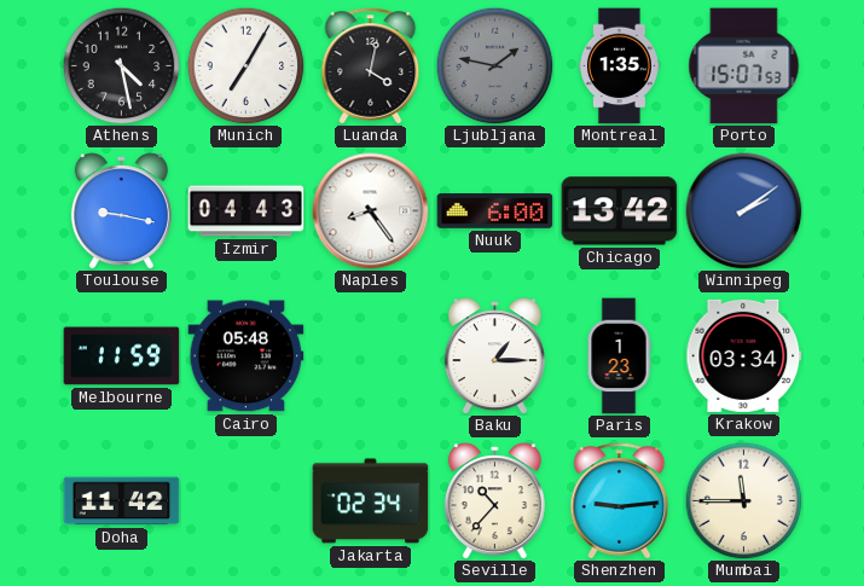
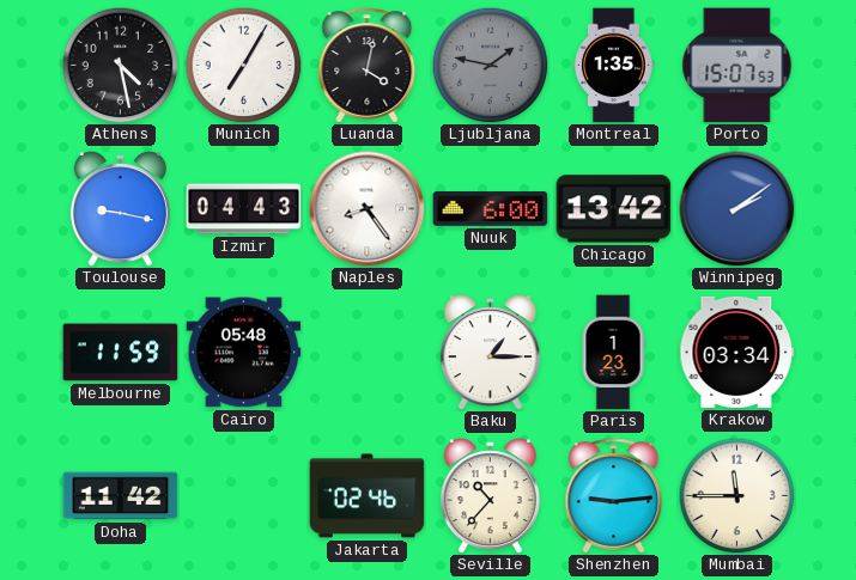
Jakarta: 02:34 -> 02:46 (368, 496)
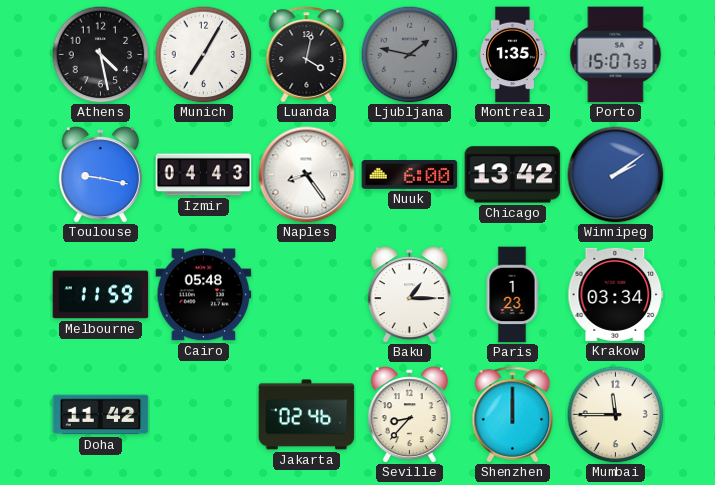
Seville: 10:37 -> 8:37 (409, 415)
Shenzhen: 9:14 -> 12:00 (513, 415)
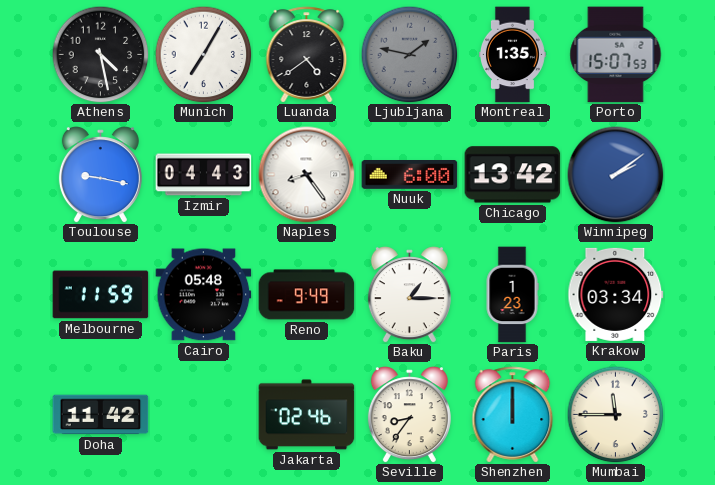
Luanda: 4:02 -> 4:39 (307, 55)
Reno: none -> 9:49 (307, 295)
Seville: 8:37 -> 8:36 (409, 415)
